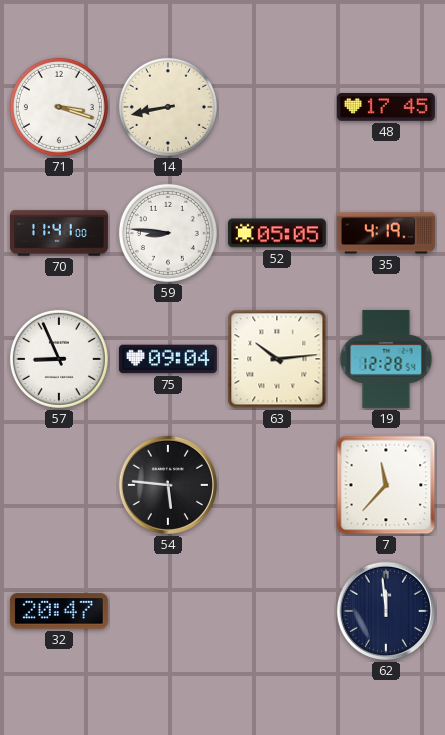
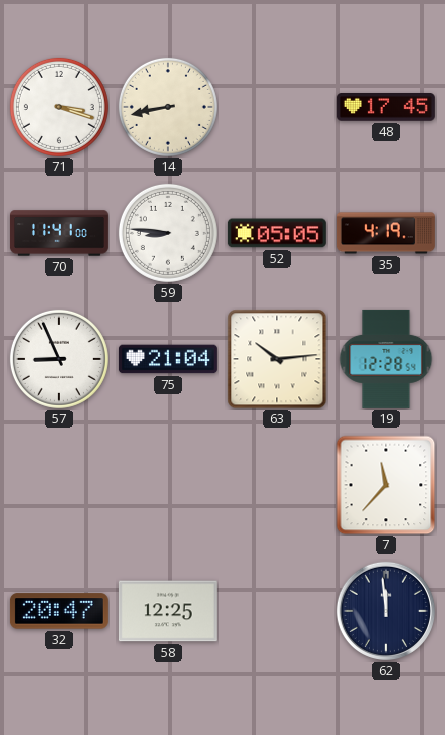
75: 09:04 -> 21:04 (168, 359)
54: 5:46 -> none (168, 485)
58: none -> 12:25 (168, 611)
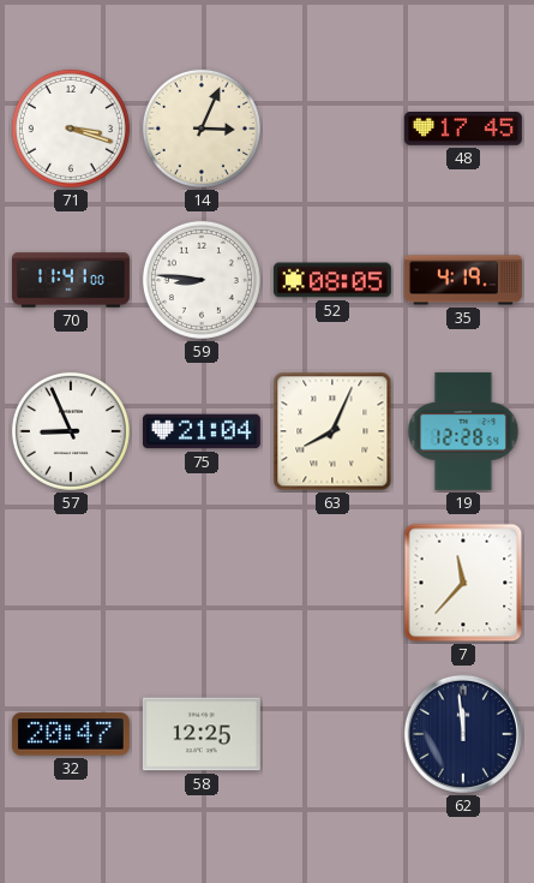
14: 8:43 -> 3:04 (202, 129)
52: 05:05 -> 08:05 (332, 280)
63: 10:14 -> 8:04 (332, 431)
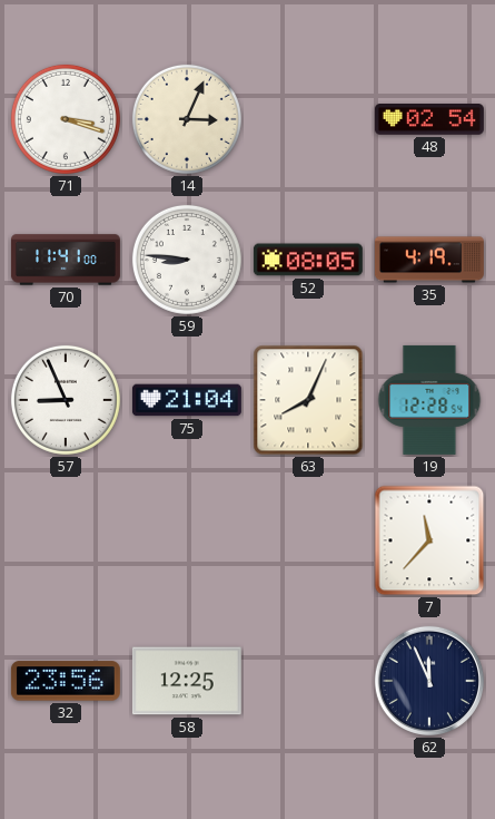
48: 17:45 -> 02:54 (429, 119)
32: 20:47 -> 23:56 (66, 681)
62: 11:59 -> 11:56 (429, 681)
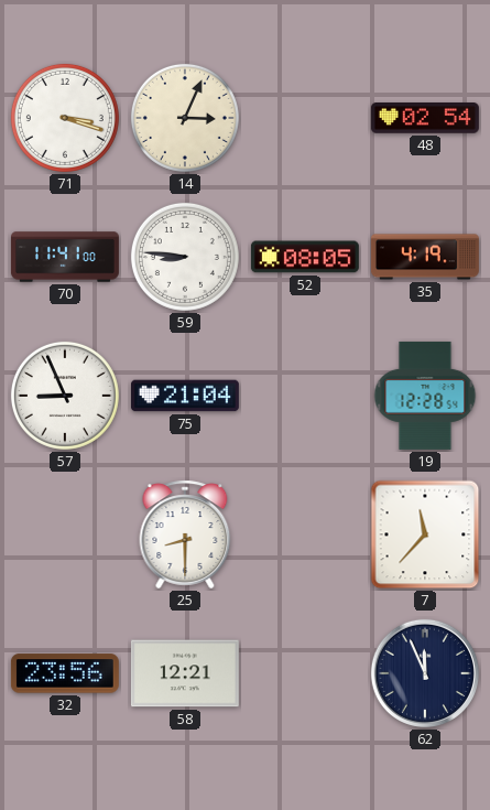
63: 8:04 -> none (308, 400)
25: none -> 8:30 (185, 534)
58: 12:25 -> 12:21 (185, 673)
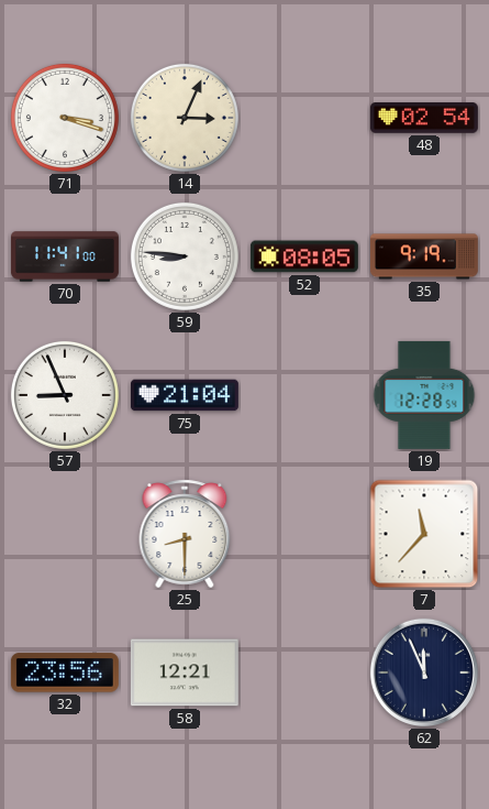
35: 4:19 -> 9:19 (424, 256)
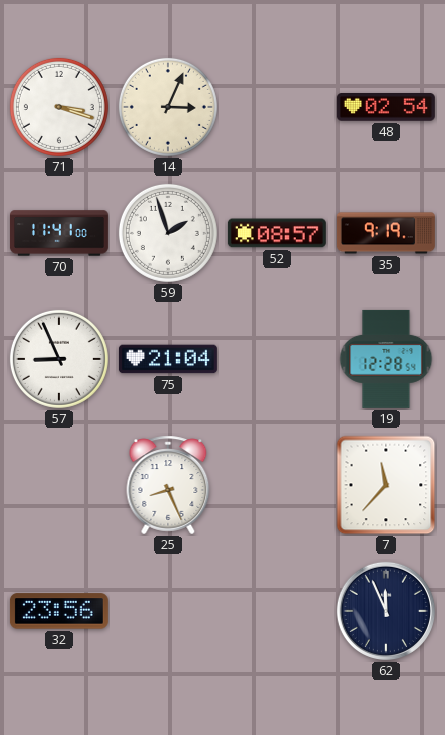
59: 8:46 -> 1:57 (168, 233)
52: 08:05 -> 08:57 (277, 233)
25: 8:30 -> 8:26 (168, 485)
58: 12:21 -> none (185, 673)
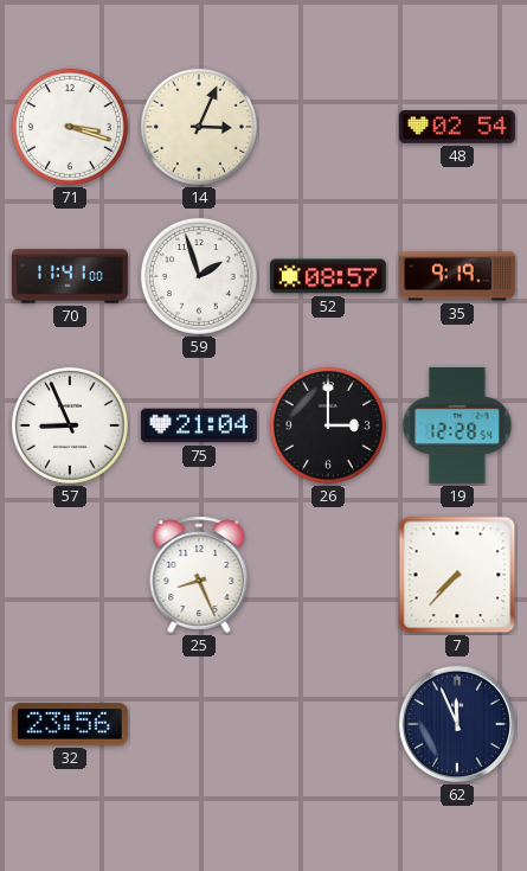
26: none -> 3:00 (328, 425)
7: 11:37 -> 7:37 (457, 575)
